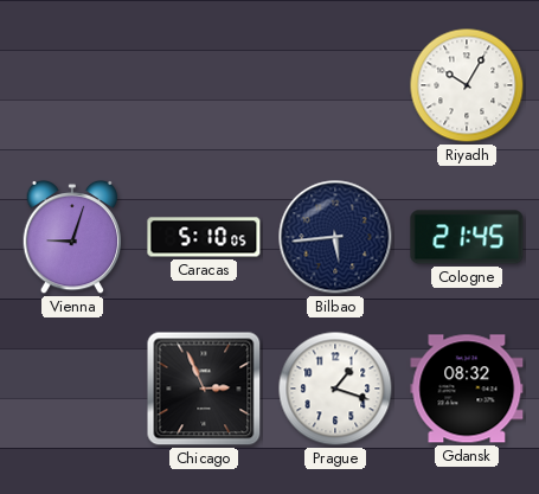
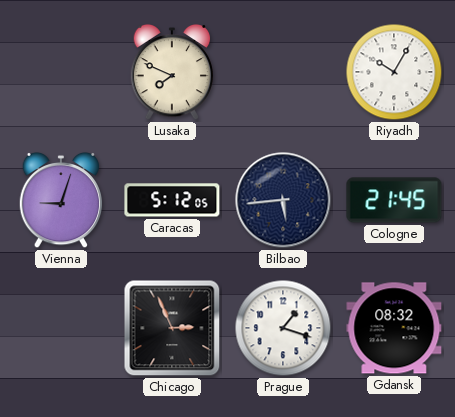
Lusaka: none -> 7:49 (172, 72)
Caracas: 5:10 -> 5:12 (172, 200)
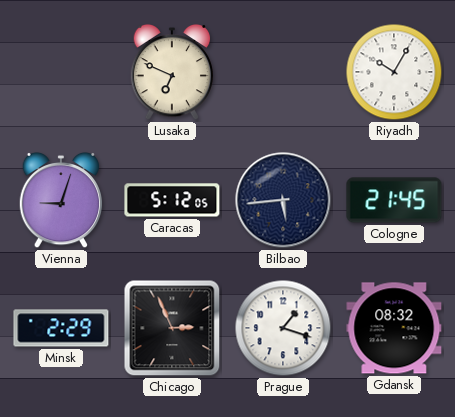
Lusaka: 7:49 -> 6:49 (172, 72)
Minsk: none -> 2:29 (61, 328)
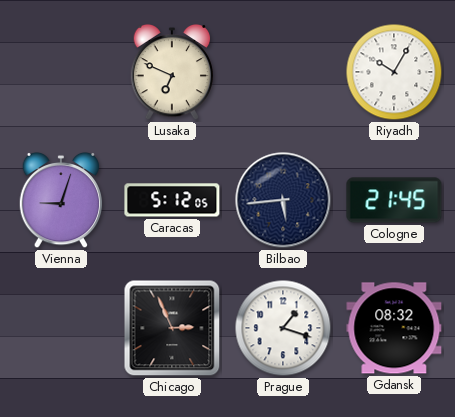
Minsk: 2:29 -> none (61, 328)
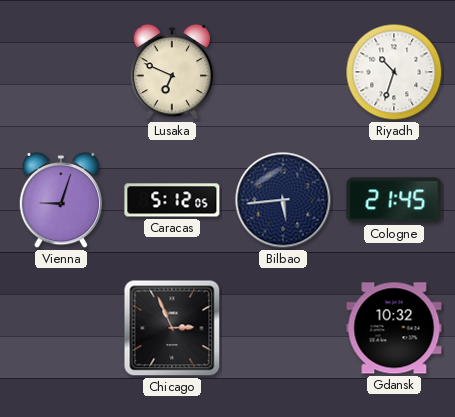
Riyadh: 10:05 -> 10:33 (394, 72)
Prague: 1:18 -> none (283, 328)
Gdansk: 08:32 -> 10:32 (394, 328)
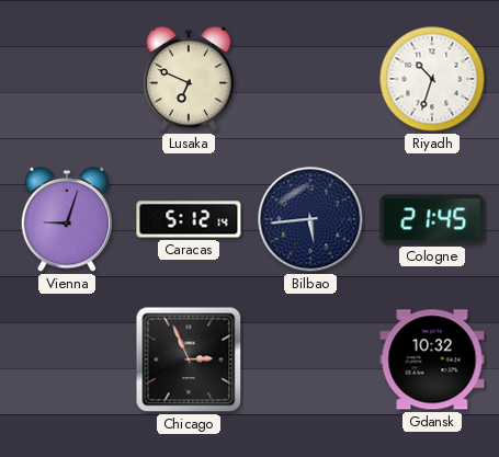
Caracas: 5:12:05 -> 5:12:14 (189, 219)
